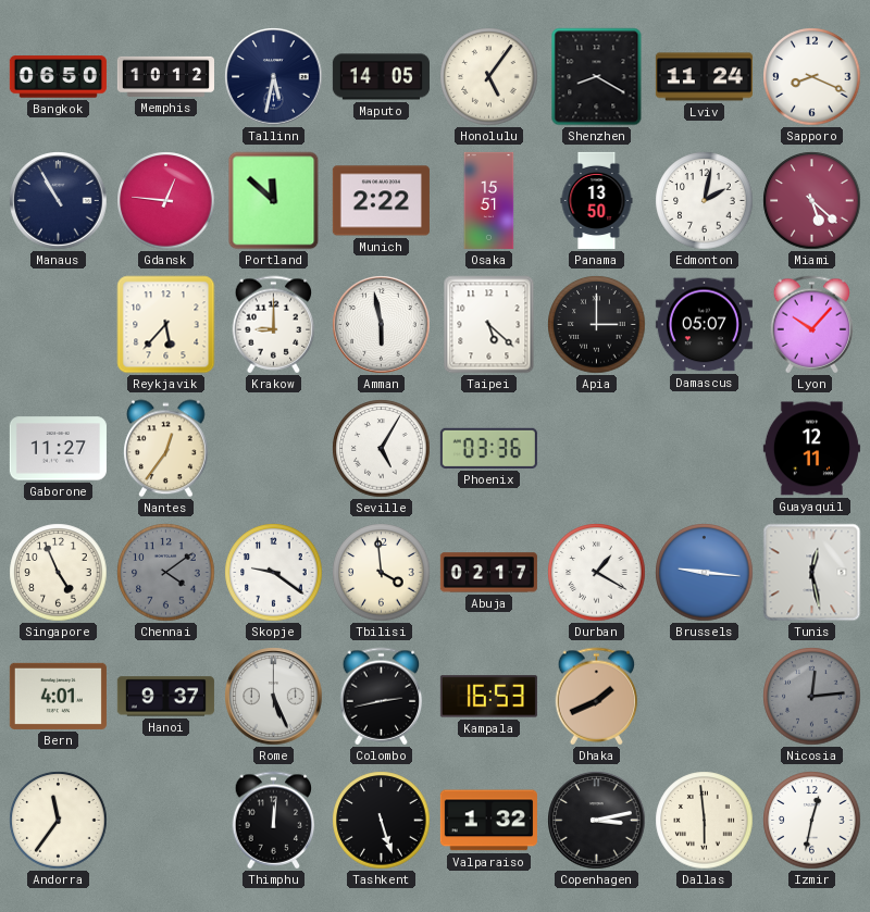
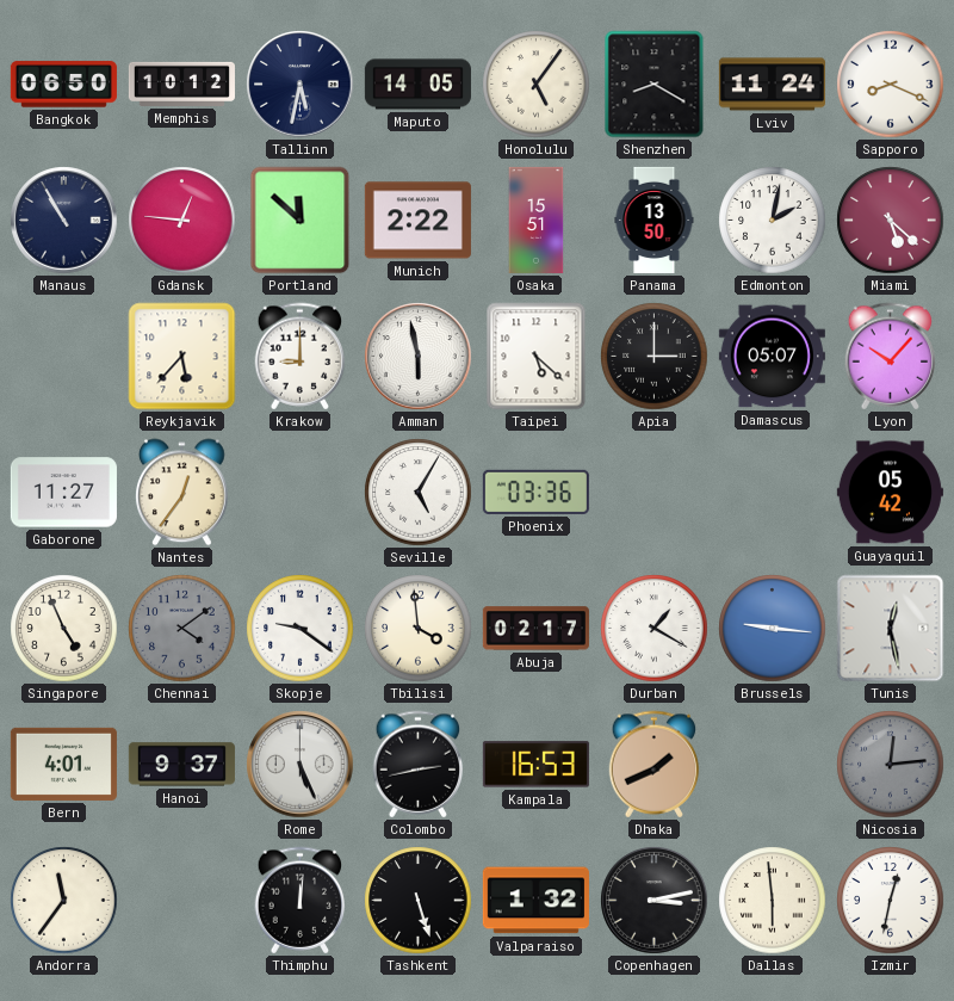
Guayaquil: 12:11 -> 05:42 (890, 493)
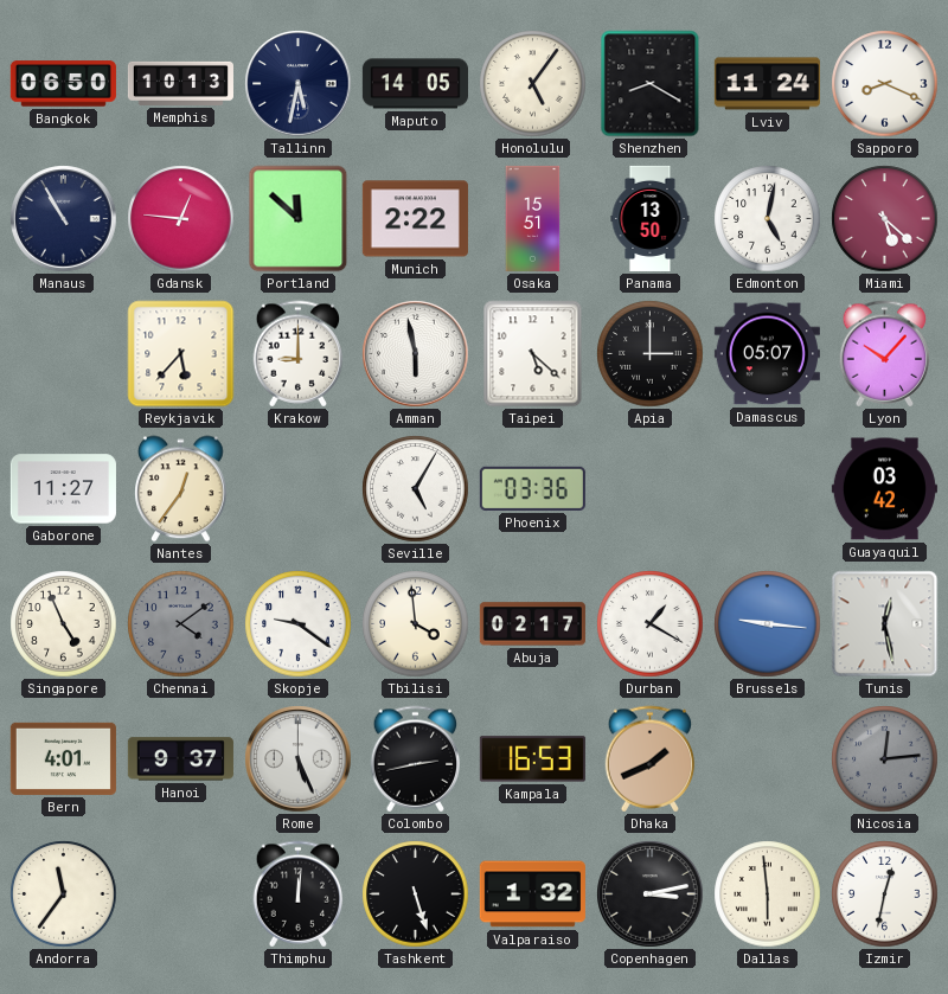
Memphis: 10:12 -> 10:13 (180, 83)
Edmonton: 2:02 -> 5:02 (768, 219)
Guayaquil: 05:42 -> 03:42 (884, 489)
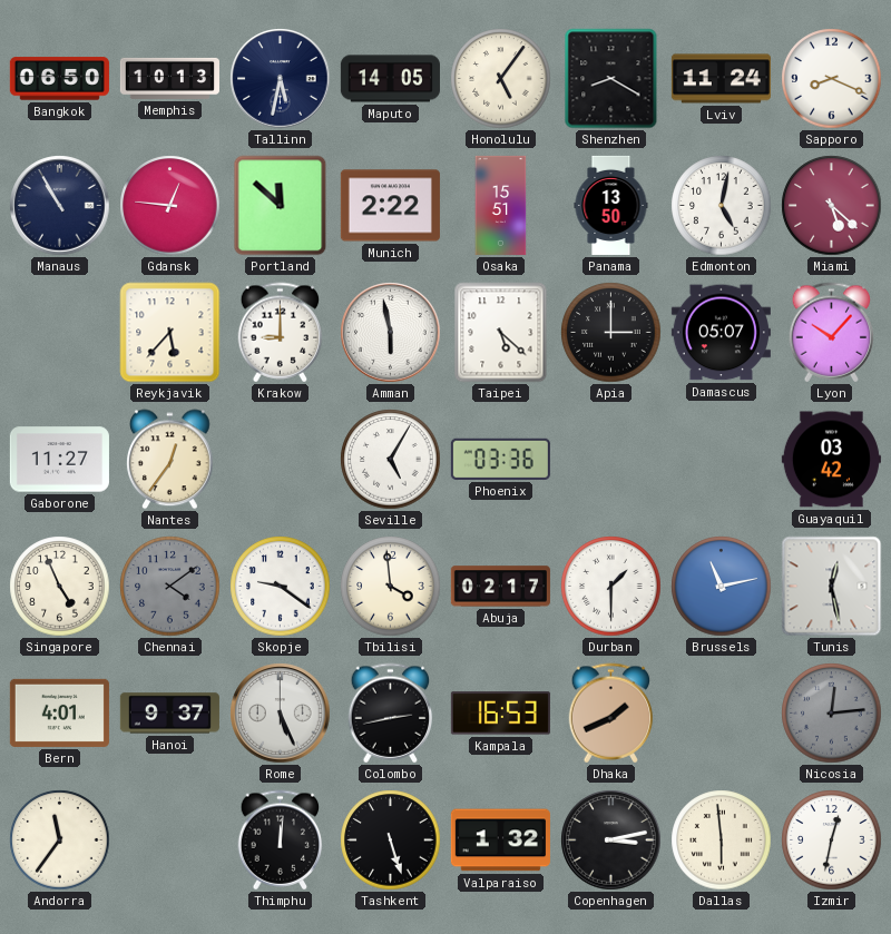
Durban: 1:20 -> 1:30 (611, 587)
Brussels: 9:16 -> 11:13 (722, 587)
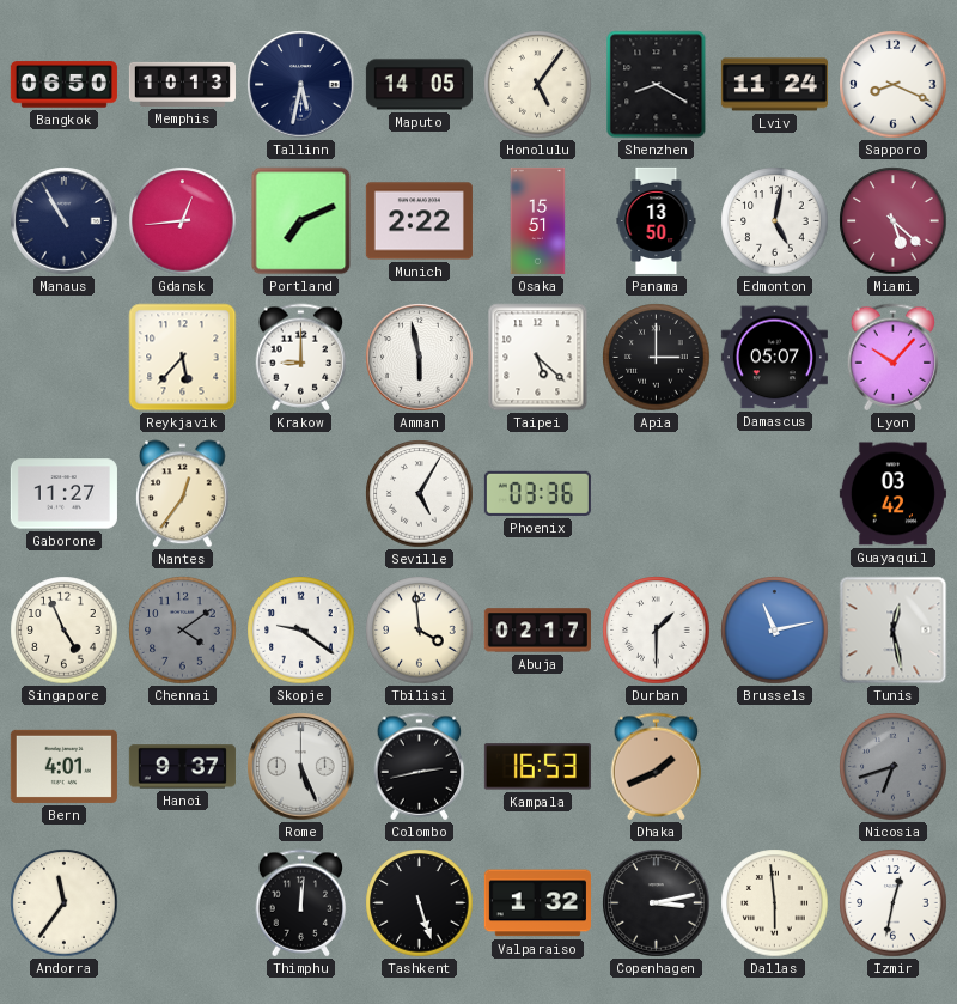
Gdansk: 12:46 -> 12:44 (183, 221)
Portland: 11:52 -> 7:11 (301, 221)
Nicosia: 12:14 -> 6:42 (894, 767)
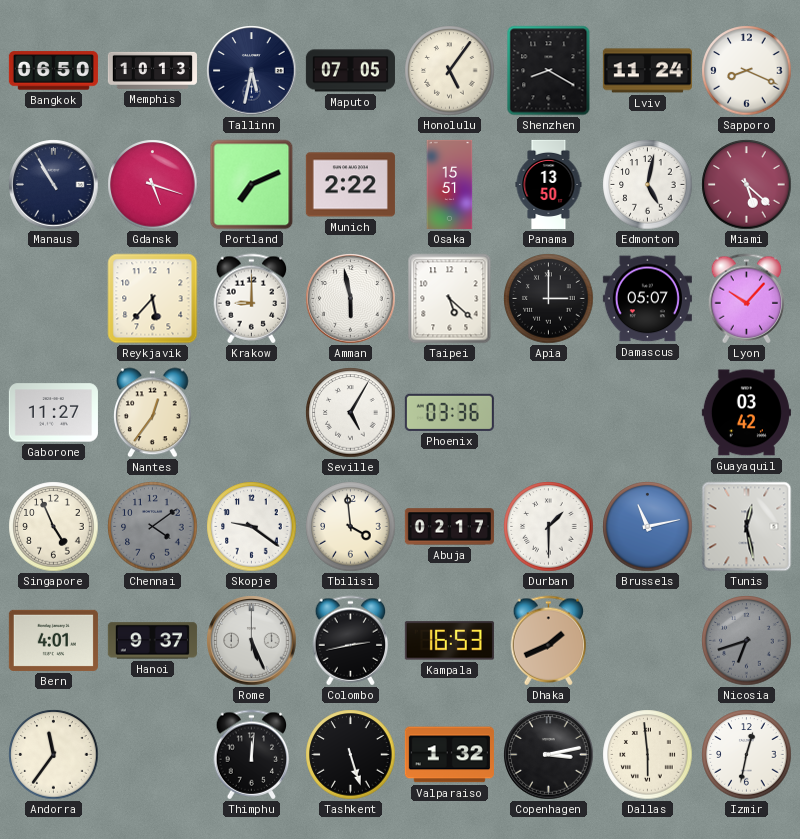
Maputo: 14:05 -> 07:05 (350, 71)
Gdansk: 12:44 -> 5:18 (153, 185)
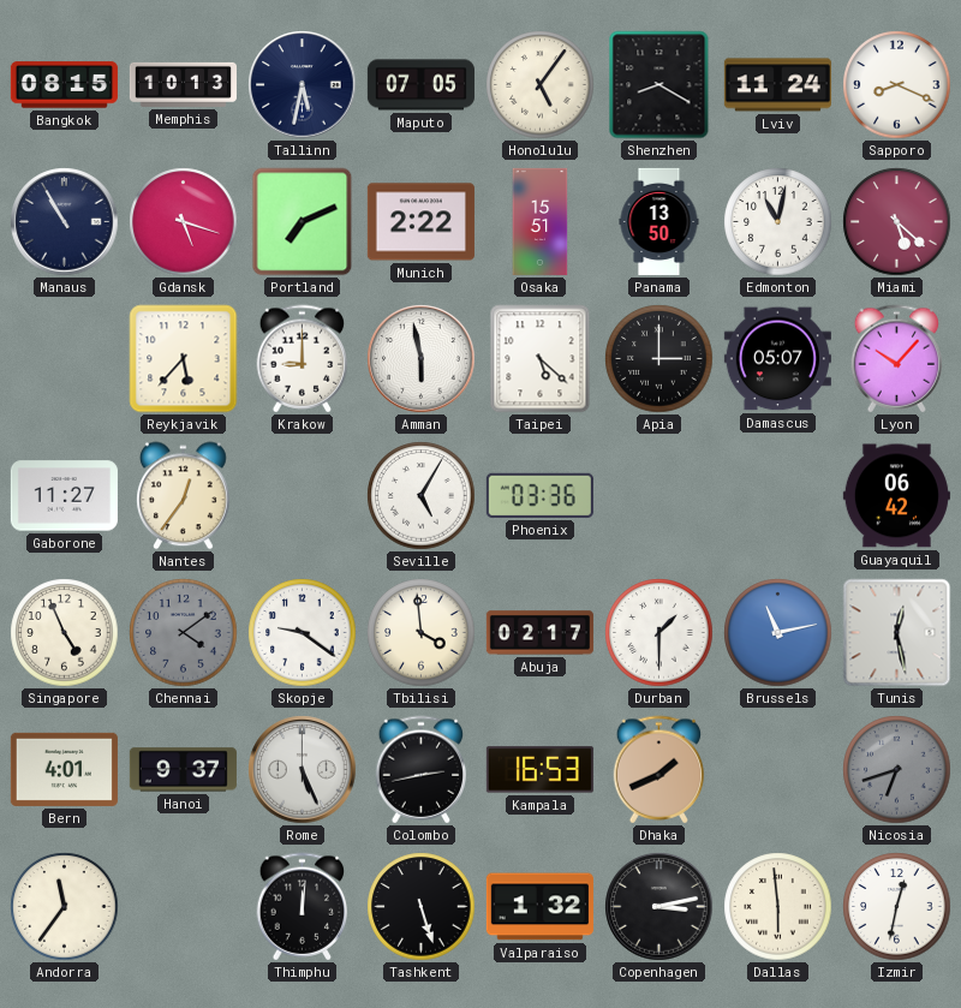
Bangkok: 06:50 -> 08:15 (64, 85)
Edmonton: 5:02 -> 11:02 (778, 222)
Guayaquil: 03:42 -> 06:42 (896, 496)
